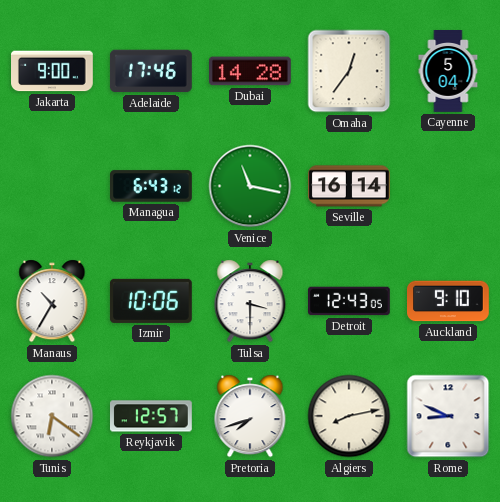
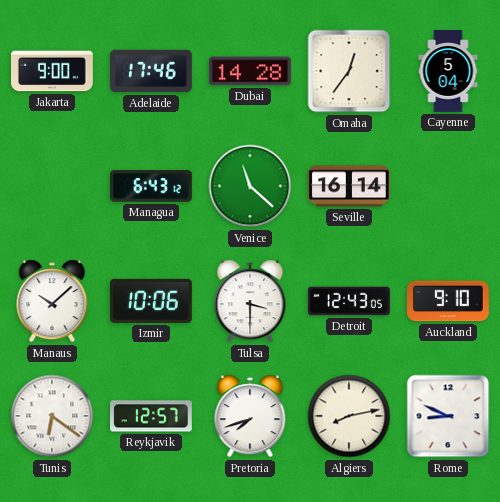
Venice: 11:17 -> 11:22 (250, 186)
Manaus: 10:35 -> 10:08 (52, 301)
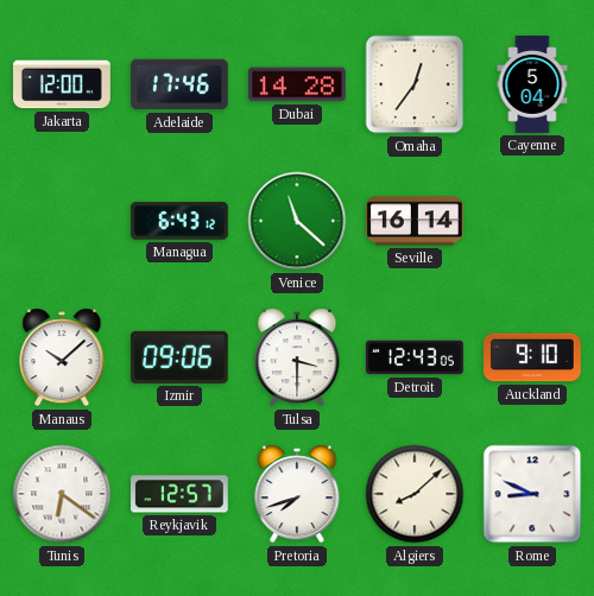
Jakarta: 9:00 -> 12:00 (63, 84)
Izmir: 10:06 -> 09:06 (179, 357)
Algiers: 8:13 -> 8:08 (415, 494)
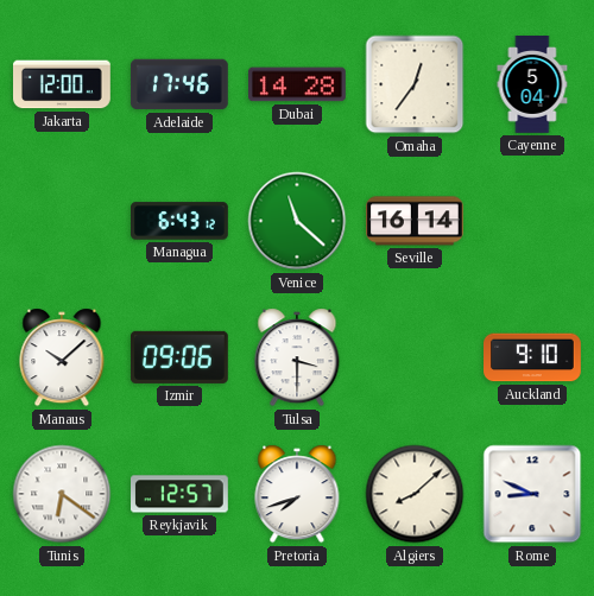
Detroit: 12:43 -> none (416, 357)
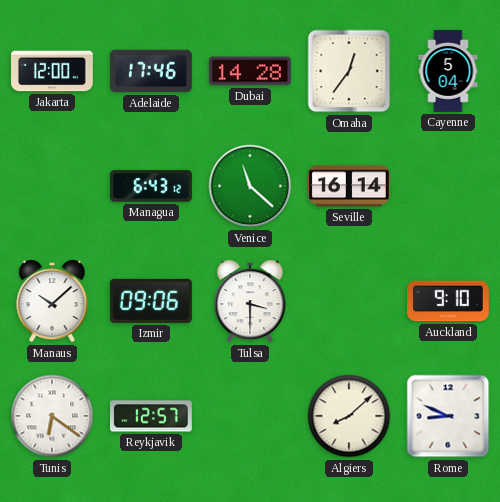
Pretoria: 7:42 -> none (297, 494)
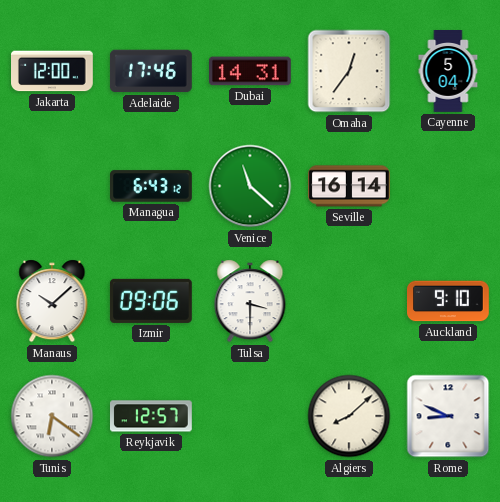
Dubai: 14:28 -> 14:31 (251, 71)
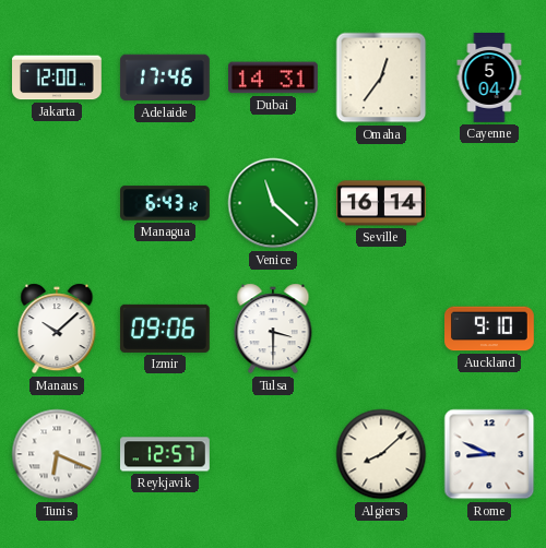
Tunis: 6:21 -> 6:19 (57, 454)
